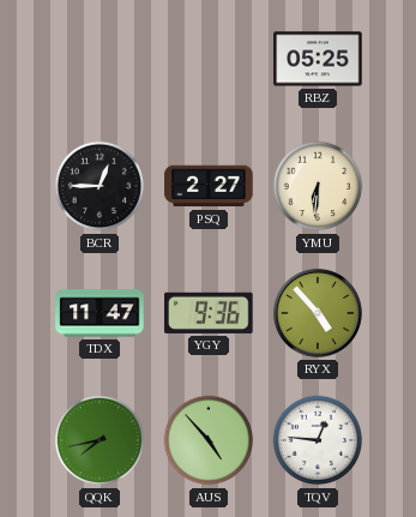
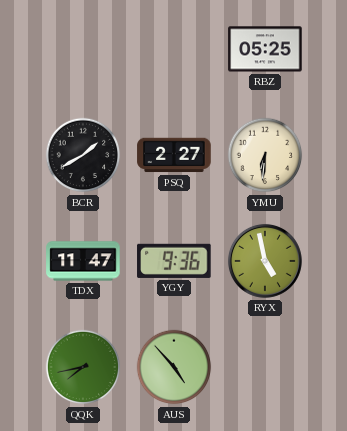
BCR: 12:45 -> 1:40 (83, 155)
RYX: 4:53 -> 4:58 (265, 261)
TQV: 12:46 -> none (318, 440)
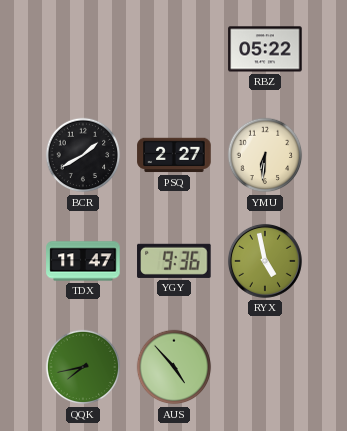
RBZ: 05:25 -> 05:22 (265, 49)
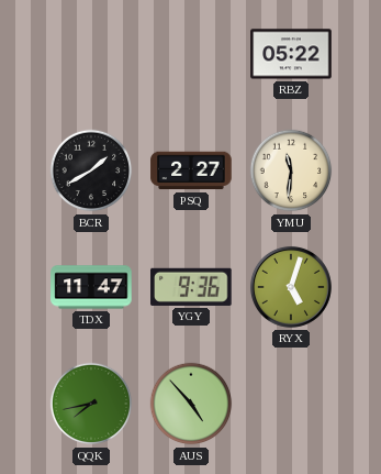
YMU: 6:31 -> 11:31 (291, 170)
RYX: 4:58 -> 5:03 (291, 287)
